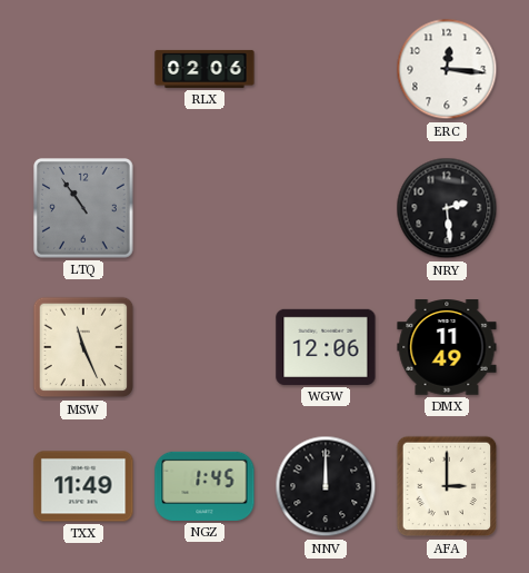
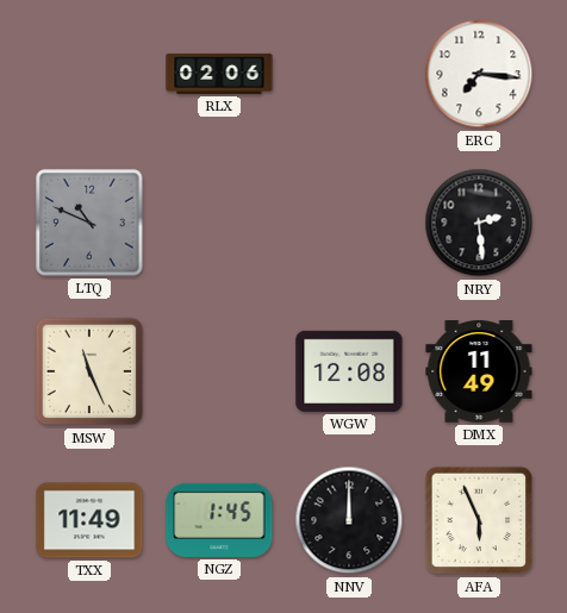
ERC: 12:16 -> 7:16 (479, 74)
LTQ: 10:54 -> 10:49 (91, 224)
WGW: 12:06 -> 12:08 (349, 371)
AFA: 3:00 -> 5:56 (479, 520)
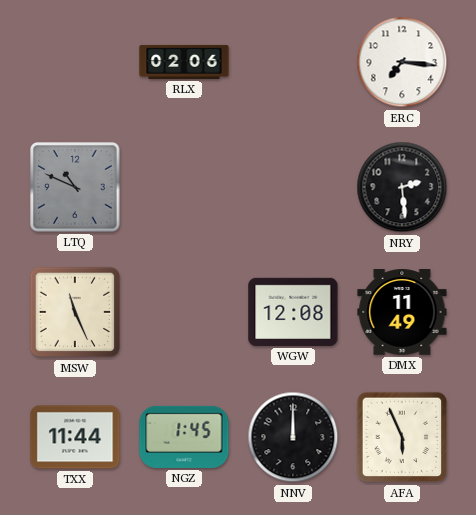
TXX: 11:49 -> 11:44 (75, 437)
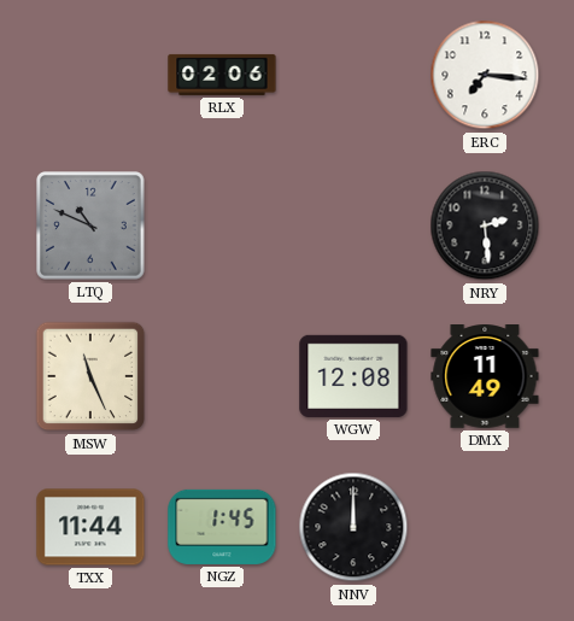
AFA: 5:56 -> none (402, 437)
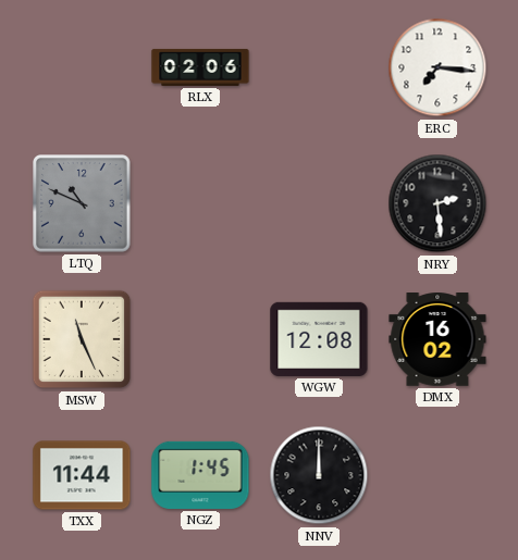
DMX: 11:49 -> 16:02 (437, 340)
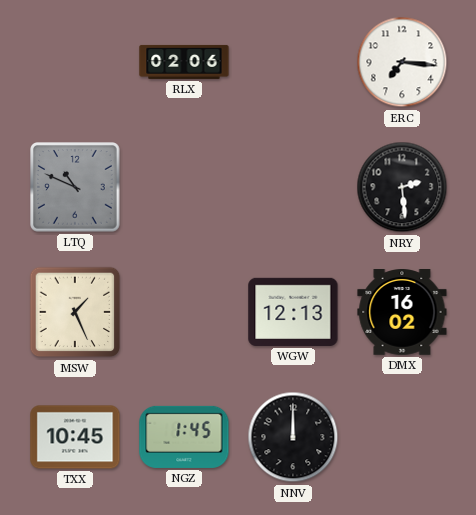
MSW: 11:26 -> 1:26 (75, 312)
WGW: 12:08 -> 12:13 (293, 312)
TXX: 11:44 -> 10:45 (75, 437)
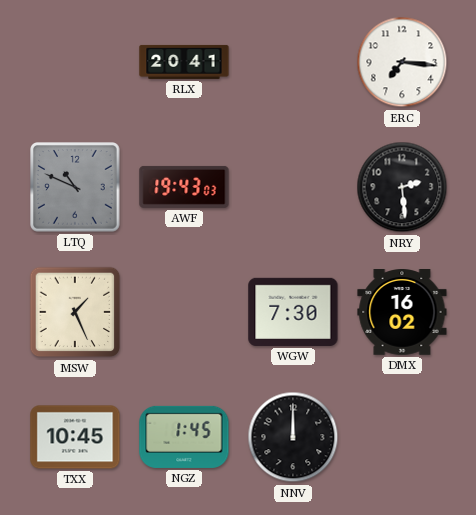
RLX: 02:06 -> 20:41 (184, 62)
AWF: none -> 19:43 (184, 187)
WGW: 12:13 -> 7:30 (293, 312)
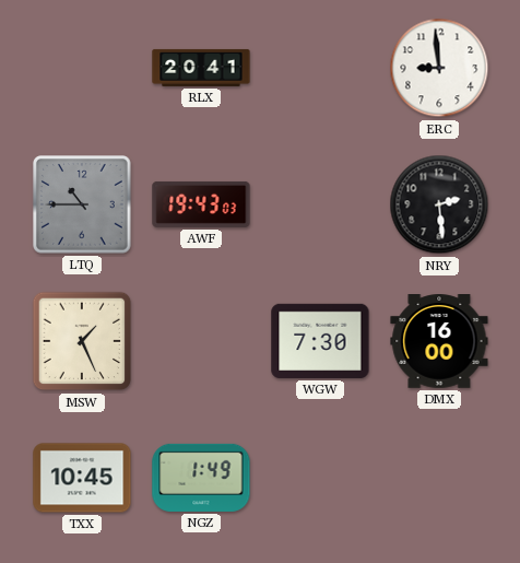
ERC: 7:16 -> 8:59 (439, 68)
LTQ: 10:49 -> 10:45 (83, 206)
DMX: 16:02 -> 16:00 (439, 342)
NGZ: 1:45 -> 1:49 (201, 478)
NNV: 12:00 -> none (293, 437)
